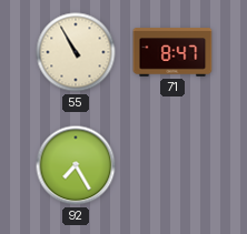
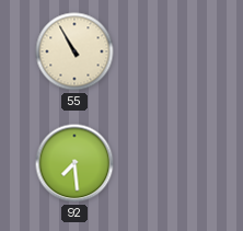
71: 8:47 -> none (172, 52)
92: 7:25 -> 7:29 (74, 163)
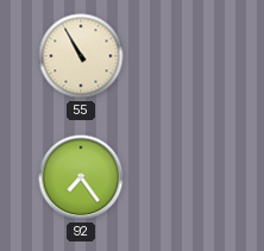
92: 7:29 -> 7:24 (81, 177)
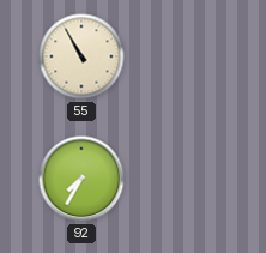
92: 7:24 -> 7:35 (81, 179)
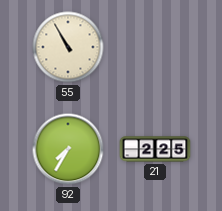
21: none -> 2:25 (155, 149)
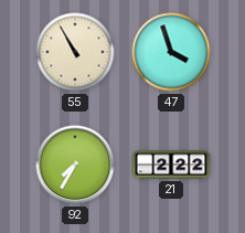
47: none -> 3:57 (171, 52)
21: 2:25 -> 2:22 (171, 165)
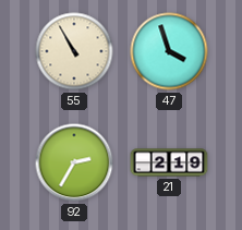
92: 7:35 -> 2:35 (74, 162)
21: 2:22 -> 2:19 (169, 162)
